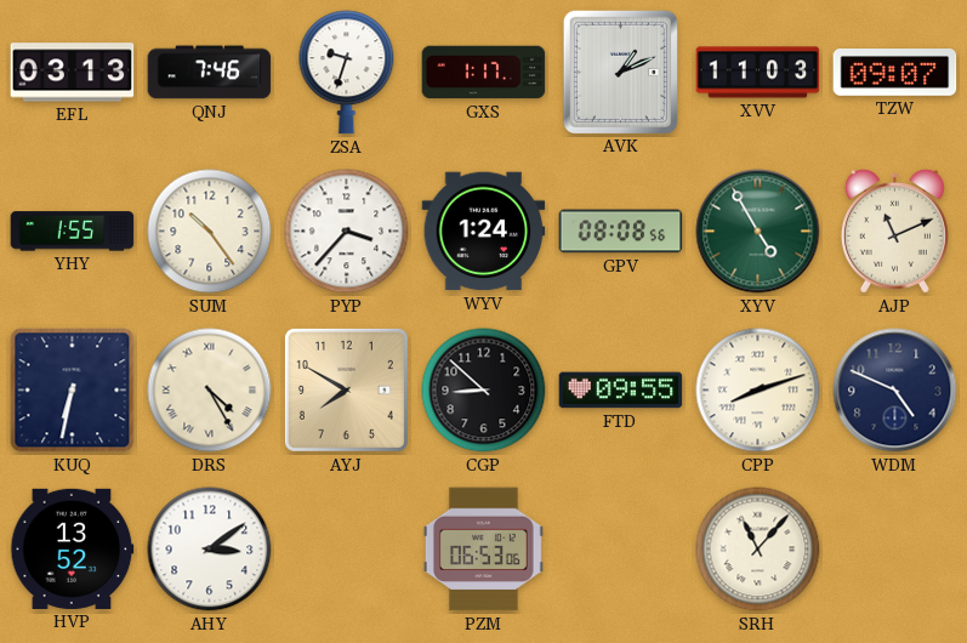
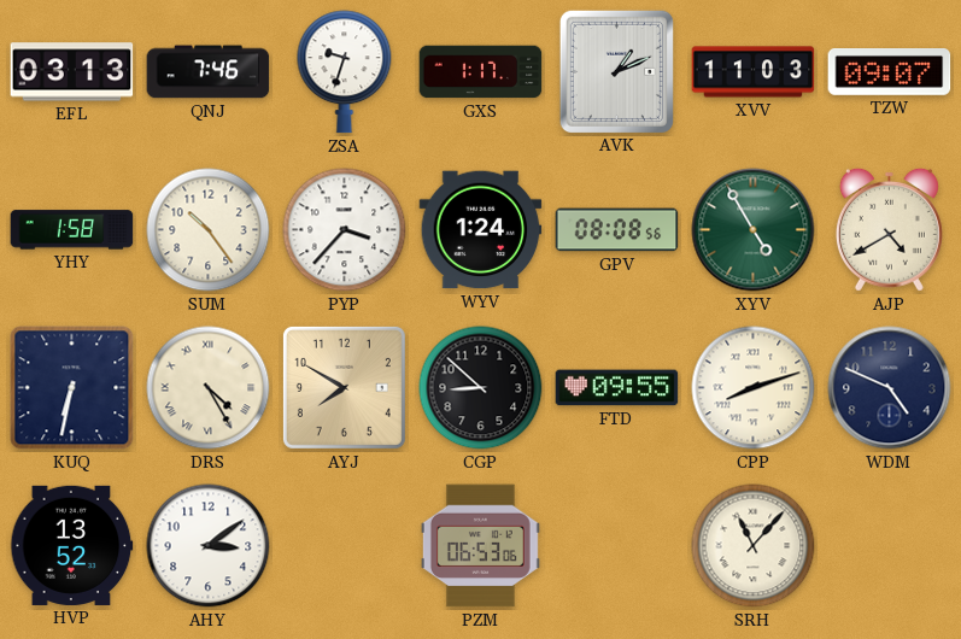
YHY: 1:55 -> 1:58 (72, 230)
AJP: 11:11 -> 4:40 (889, 229)
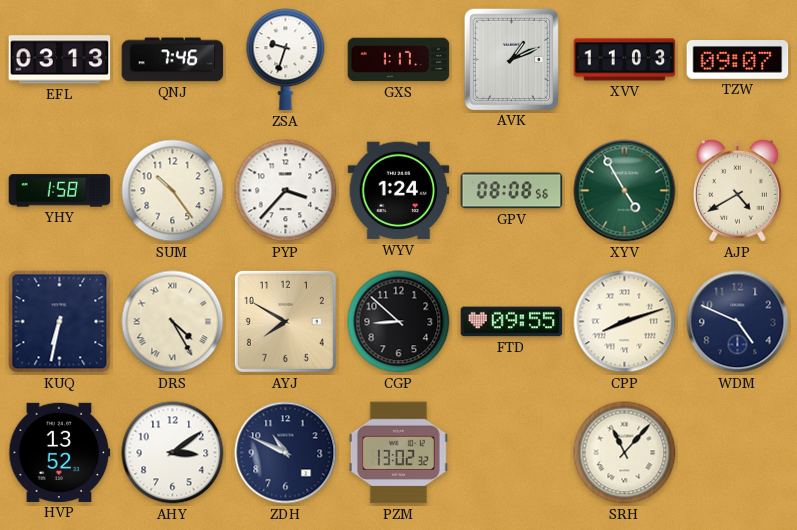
ZDH: none -> 10:49 (286, 453)
PZM: 06:53 -> 13:02 (398, 453)
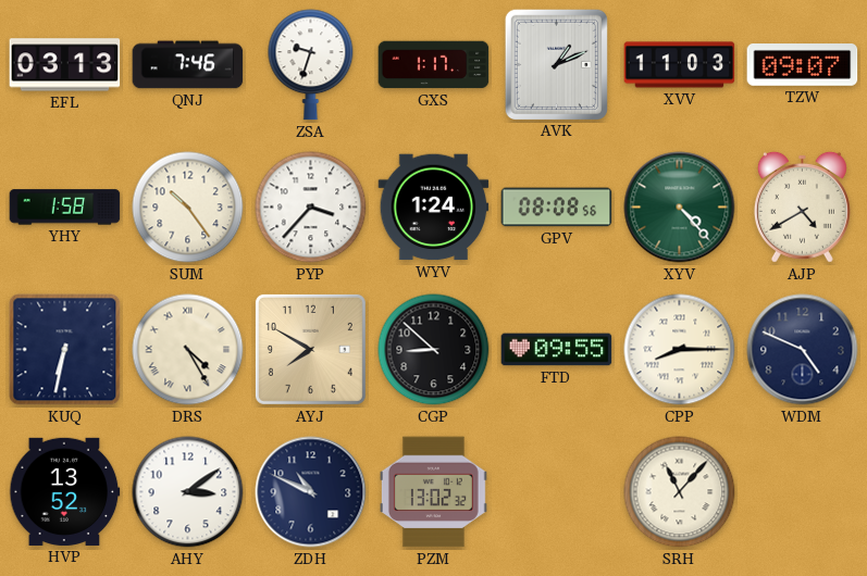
XYV: 4:55 -> 4:23 (680, 208)
CPP: 8:12 -> 8:15 (680, 350)
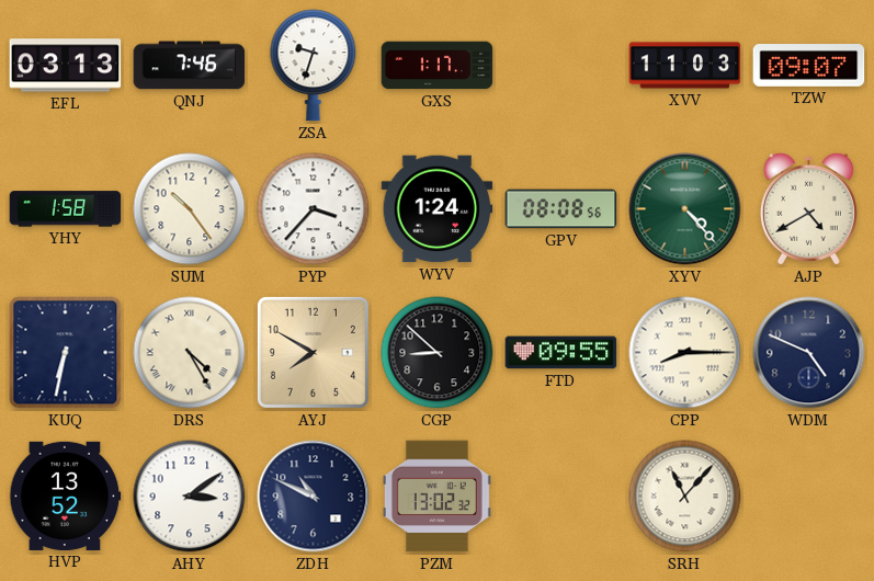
AVK: 1:11 -> none (556, 64)
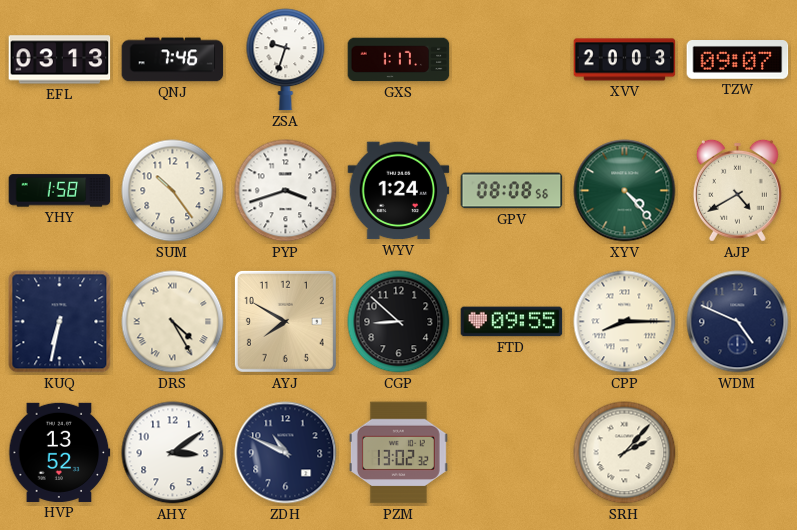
XVV: 11:03 -> 20:03 (625, 60)
PYP: 3:37 -> 3:42 (286, 191)
SRH: 11:07 -> 2:07 (625, 453)
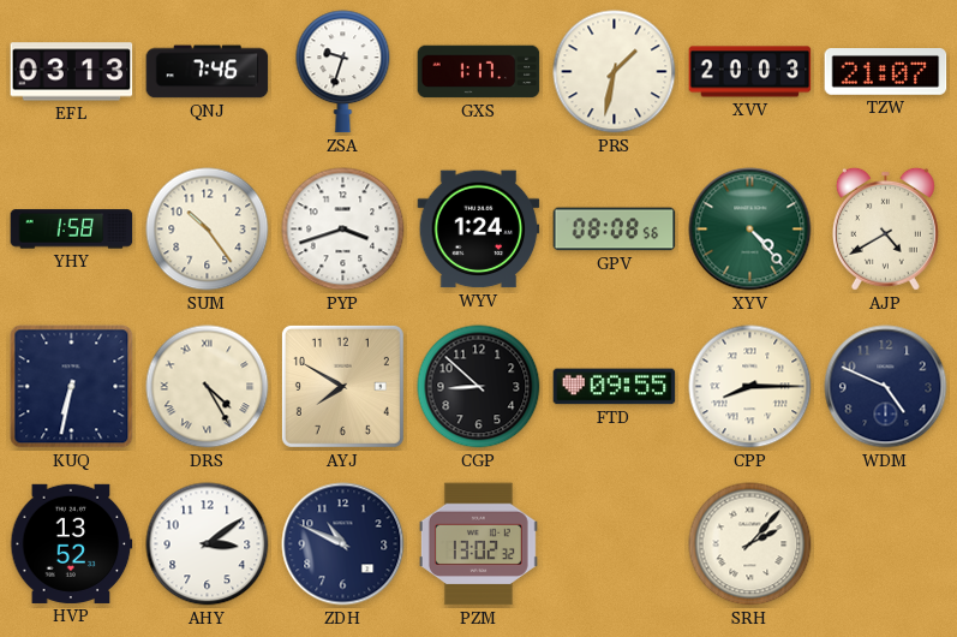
PRS: none -> 1:32 (615, 72)
TZW: 09:07 -> 21:07 (886, 72)
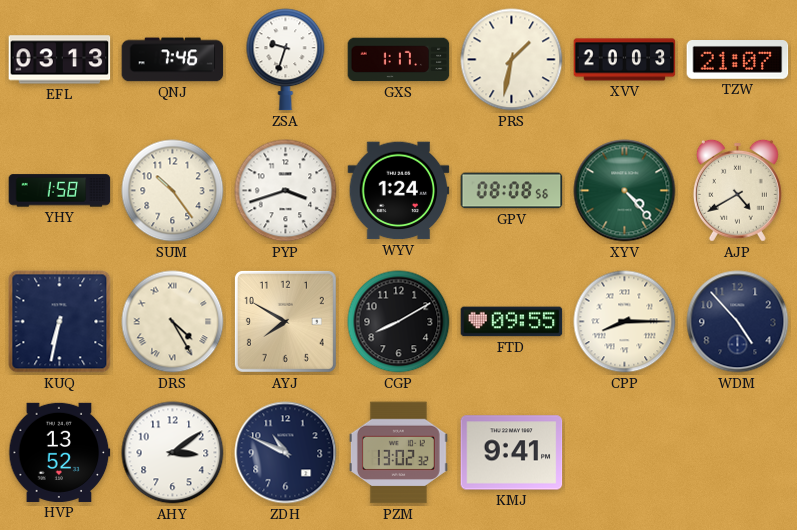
CGP: 8:52 -> 8:10 (399, 322)
WDM: 4:49 -> 4:53 (738, 322)
KMJ: none -> 9:41 (512, 453)
SRH: 2:07 -> none (750, 544)
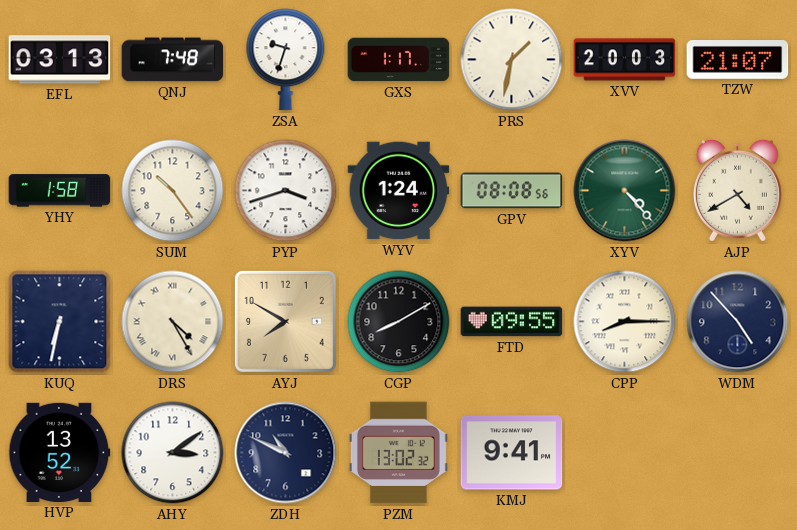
QNJ: 7:46 -> 7:48 (173, 60)
